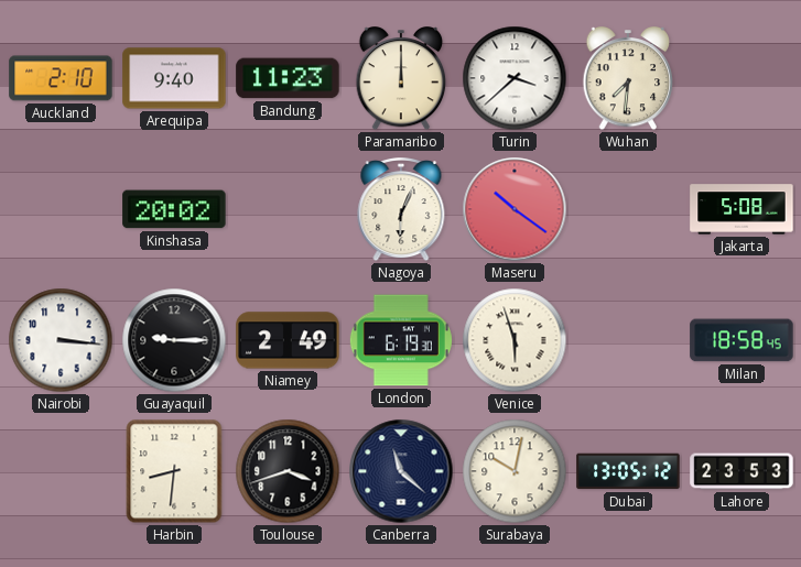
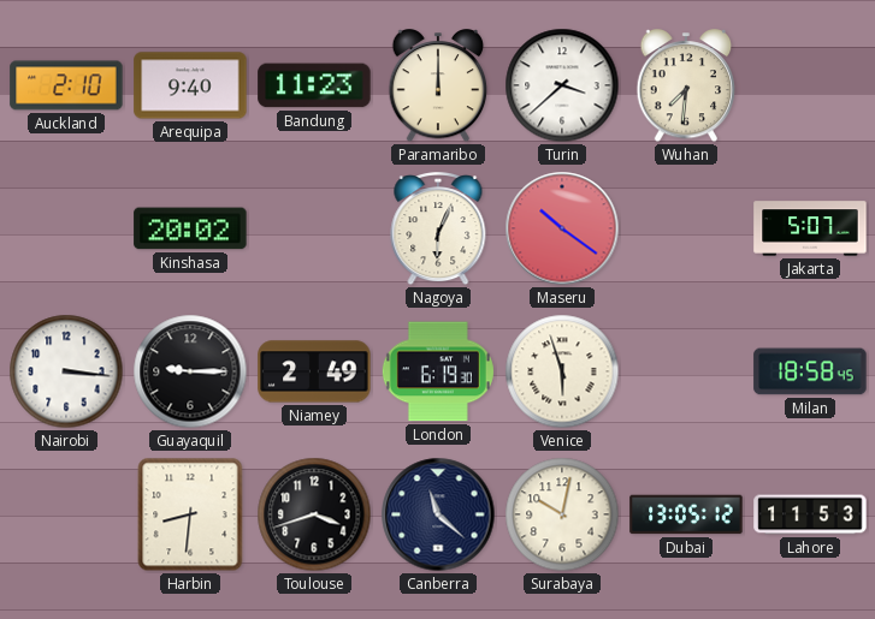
Jakarta: 5:08 -> 5:07 (810, 228)
Lahore: 23:53 -> 11:53 (810, 514)
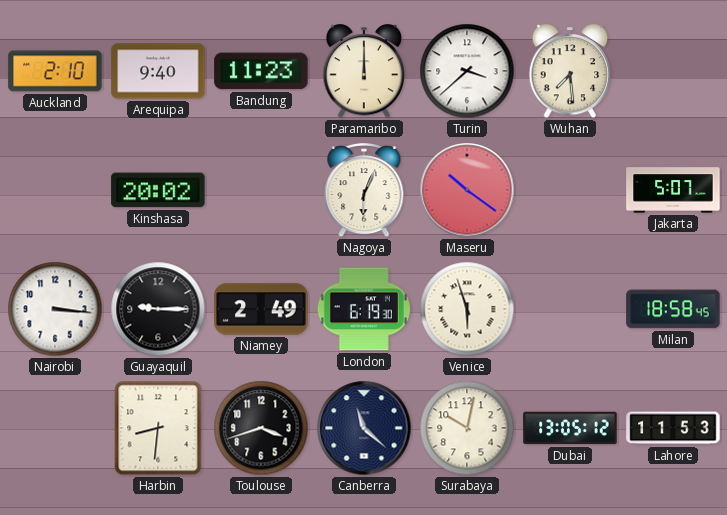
Wuhan: 7:31 -> 7:29 (570, 72)
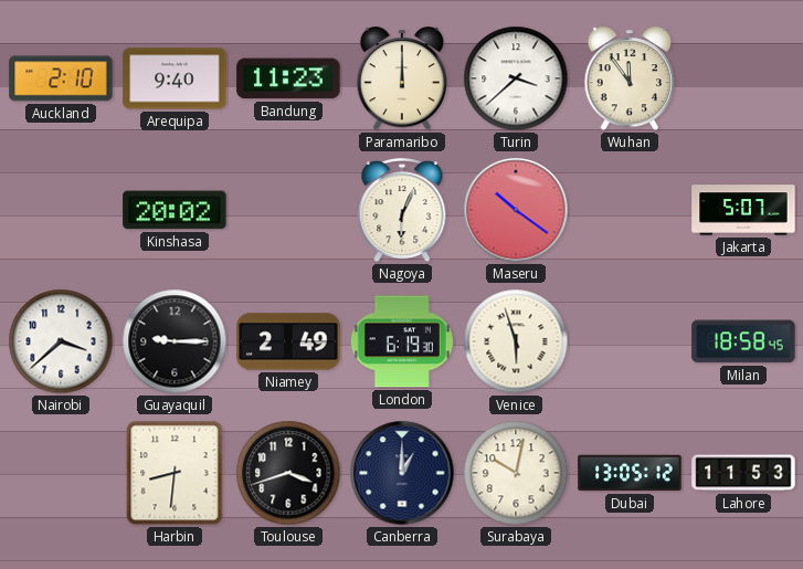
Wuhan: 7:29 -> 11:54 (630, 80)
Nairobi: 3:16 -> 3:38 (61, 341)
Canberra: 11:22 -> 1:00 (402, 473)
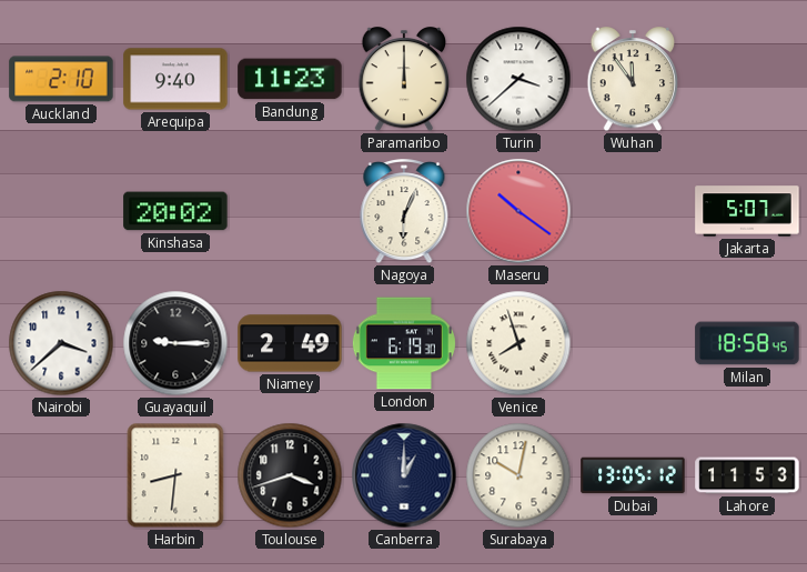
Venice: 5:57 -> 7:57 (518, 343)
